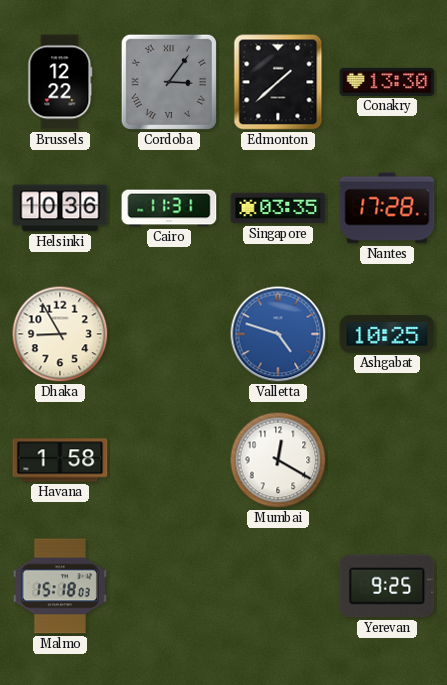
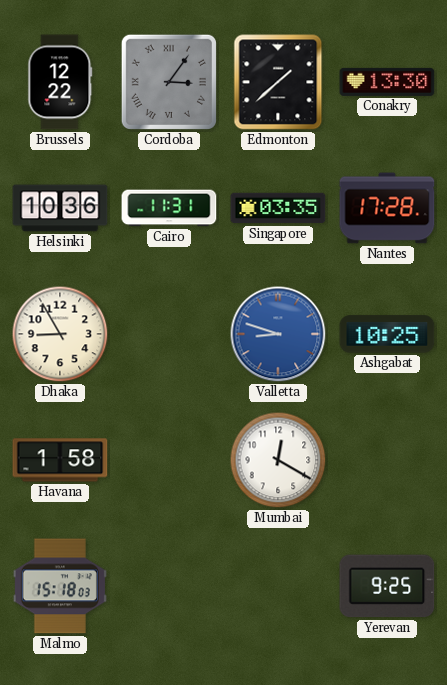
Valletta: 4:48 -> 8:48 (278, 334)
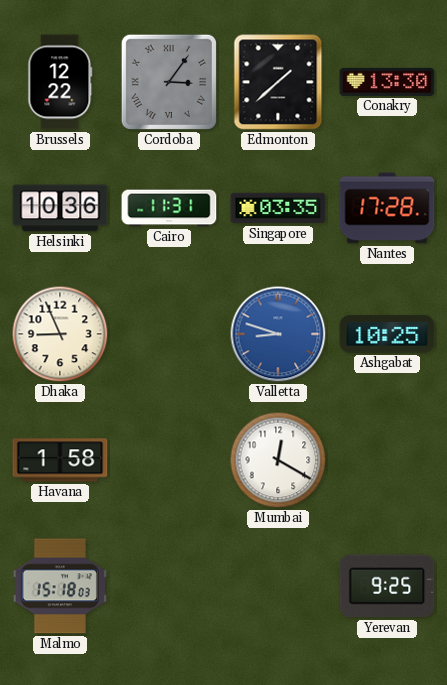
Dhaka: 8:55 -> 8:56 (60, 334)
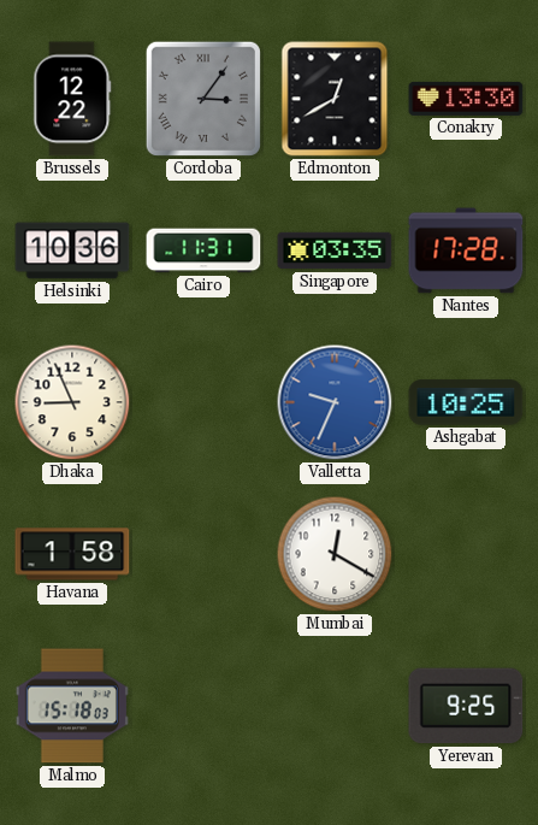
Edmonton: 1:38 -> 12:40 (335, 99)
Valletta: 8:48 -> 9:34 (335, 402)
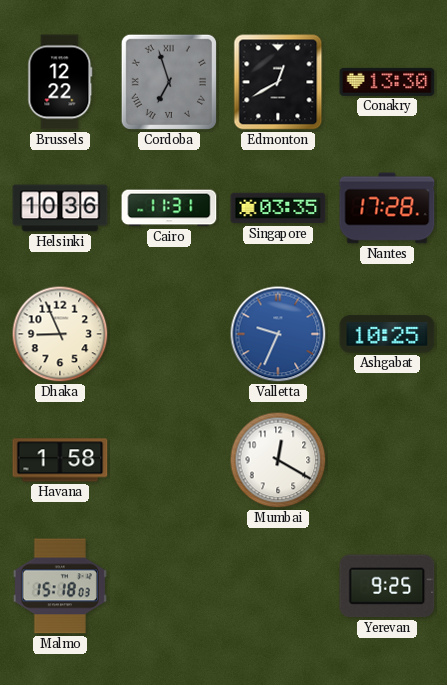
Cordoba: 3:06 -> 6:57 (169, 82)
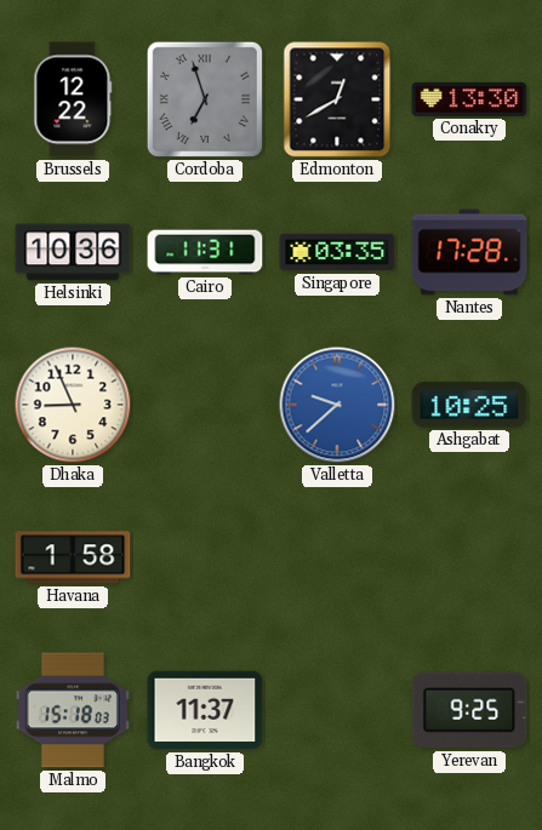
Valletta: 9:34 -> 9:38 (337, 405)
Mumbai: 12:20 -> none (278, 460)
Bangkok: none -> 11:37 (205, 710)
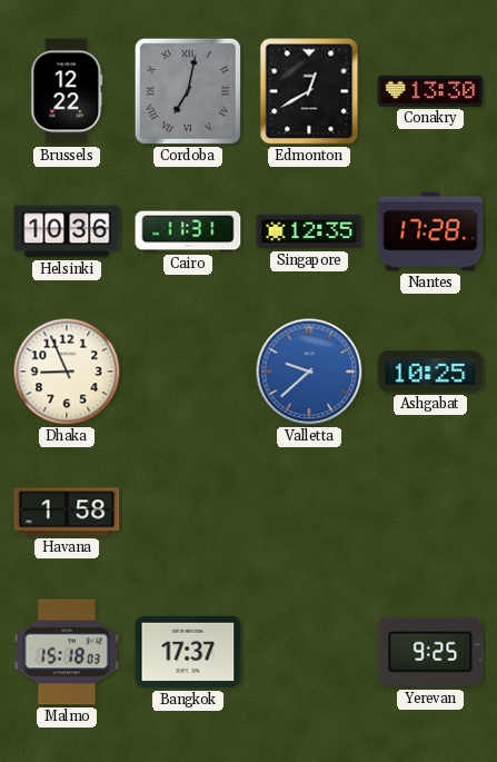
Cordoba: 6:57 -> 7:02 (188, 91)
Singapore: 03:35 -> 12:35 (309, 231)
Bangkok: 11:37 -> 17:37 (188, 652)
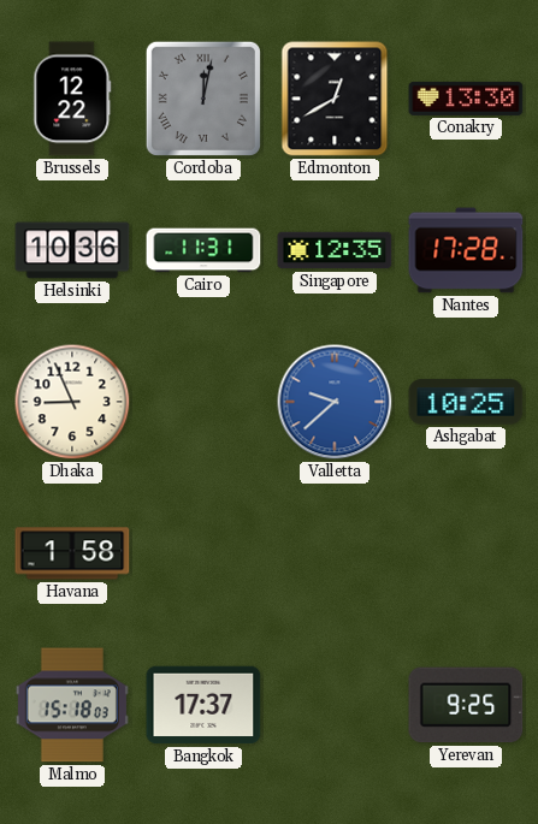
Cordoba: 7:02 -> 12:02 (203, 99)
